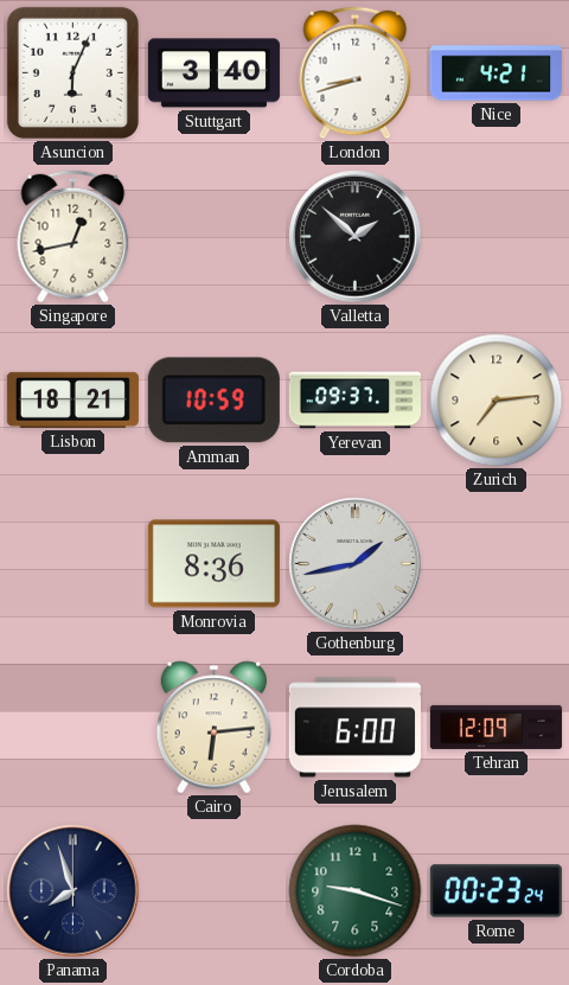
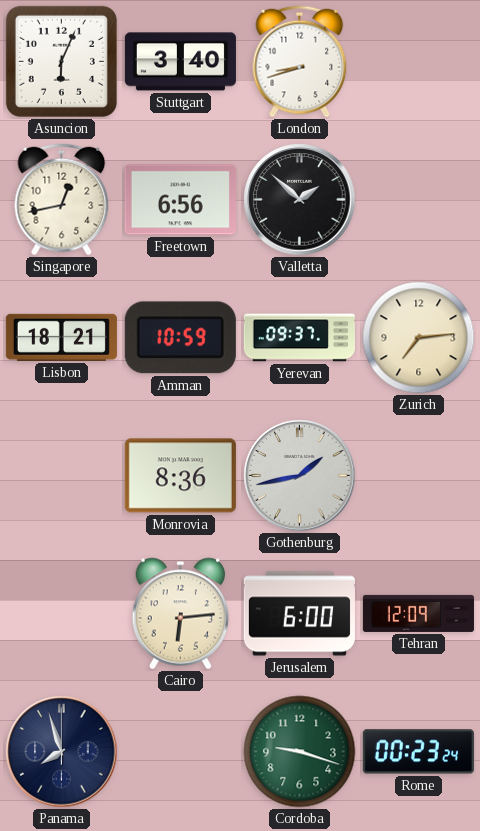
Nice: 4:21 -> none (496, 73)
Freetown: none -> 6:56 (180, 200)
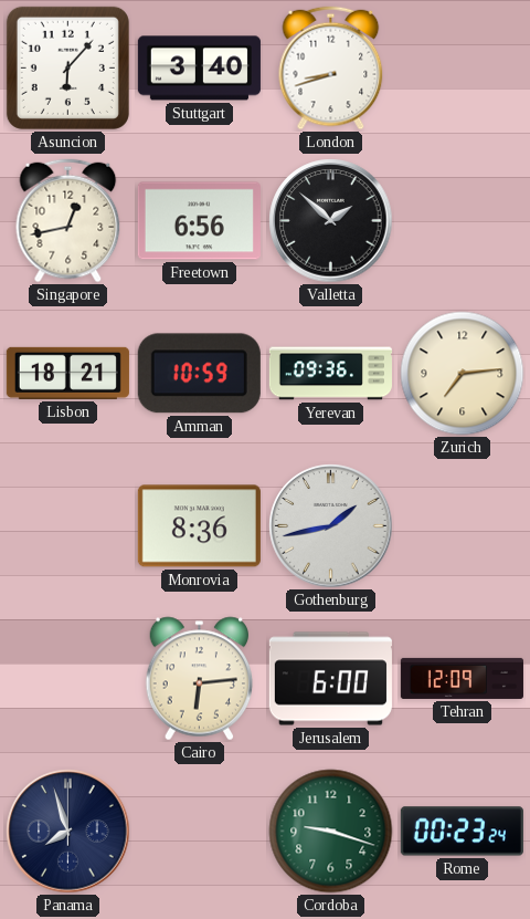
Asuncion: 6:04 -> 6:07 (67, 67)
Yerevan: 09:37 -> 09:36 (330, 374)
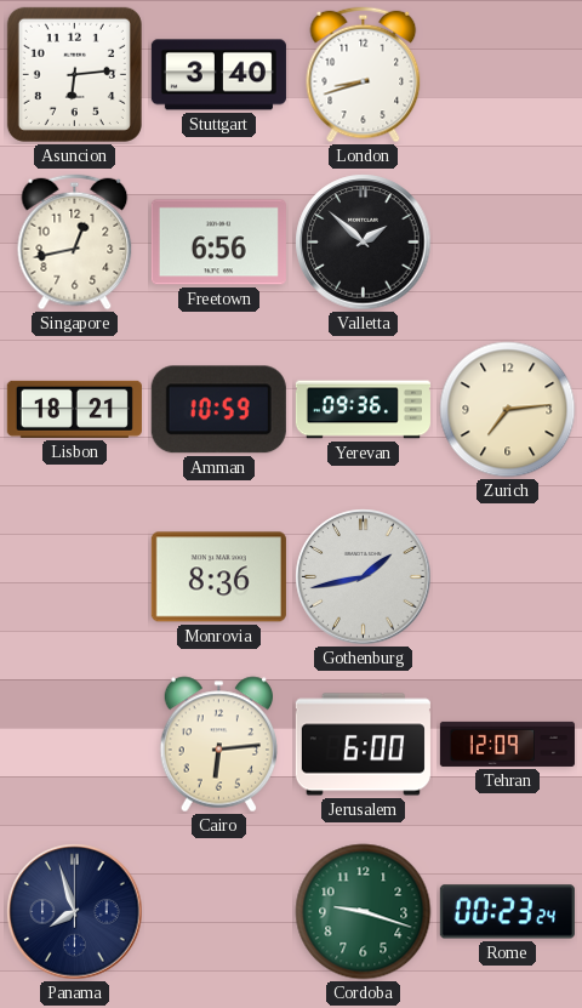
Asuncion: 6:07 -> 6:14 (74, 74)
